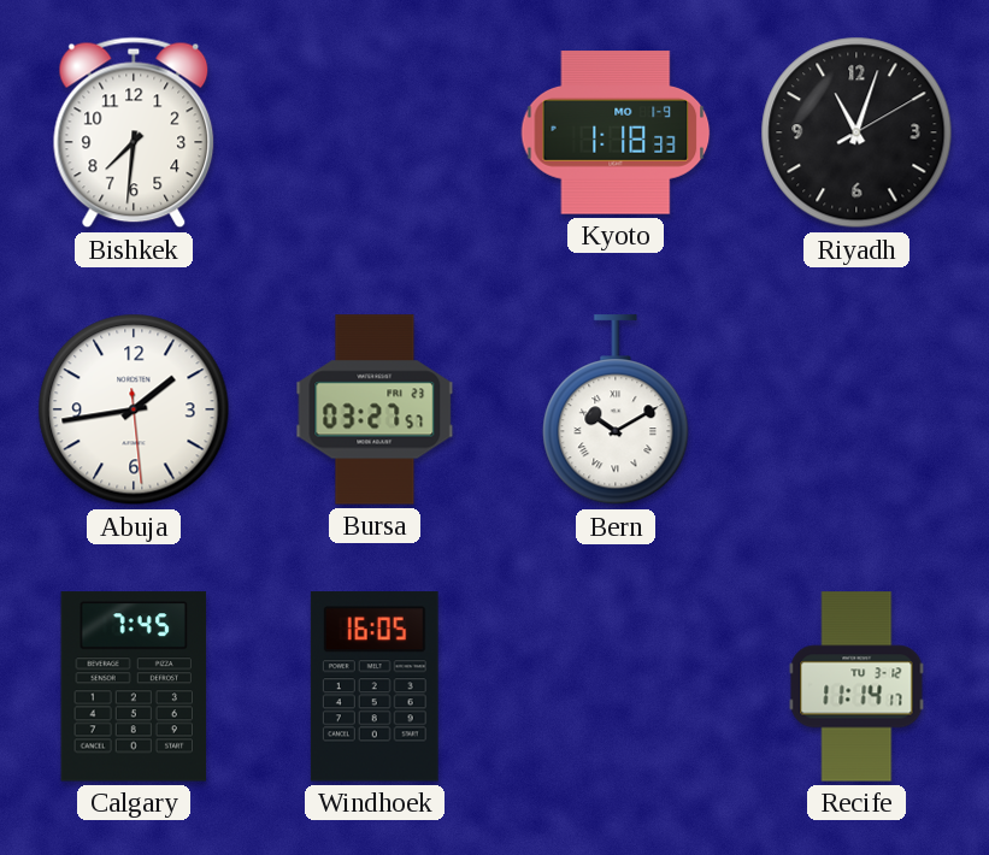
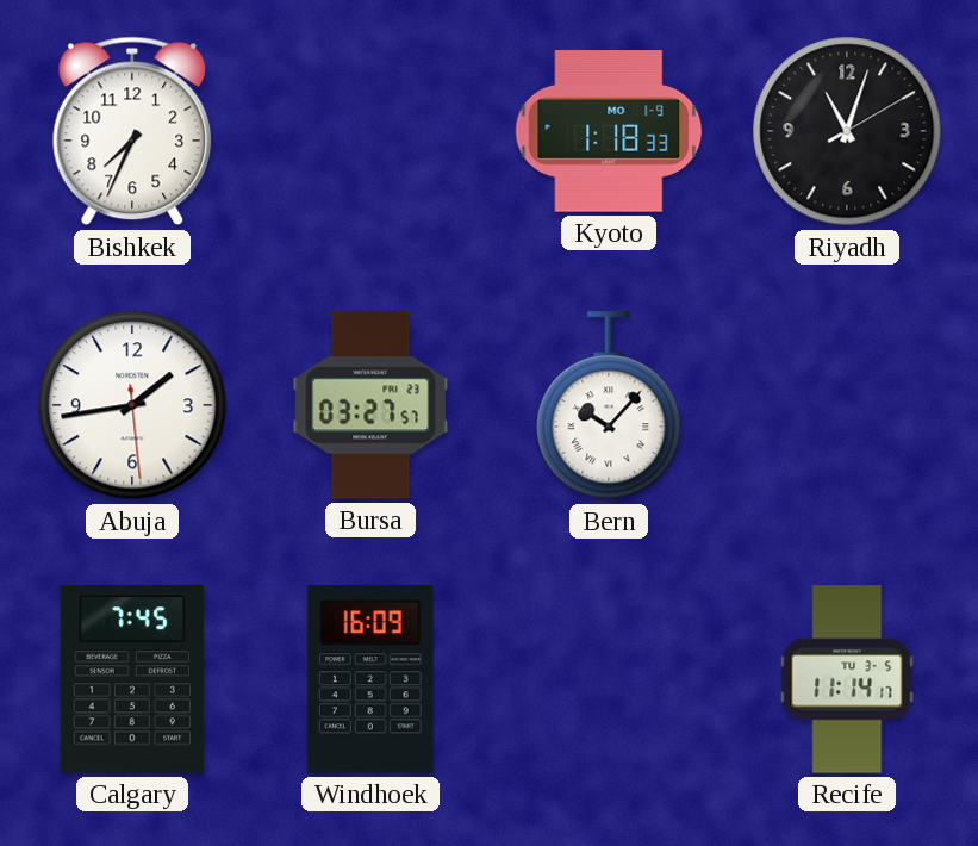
Bishkek: 7:31 -> 7:34 (132, 131)
Bern: 10:10 -> 10:07 (609, 406)
Windhoek: 16:05 -> 16:09 (370, 679)
Recife date: TU 3-12 -> TU 3-5 (847, 679)
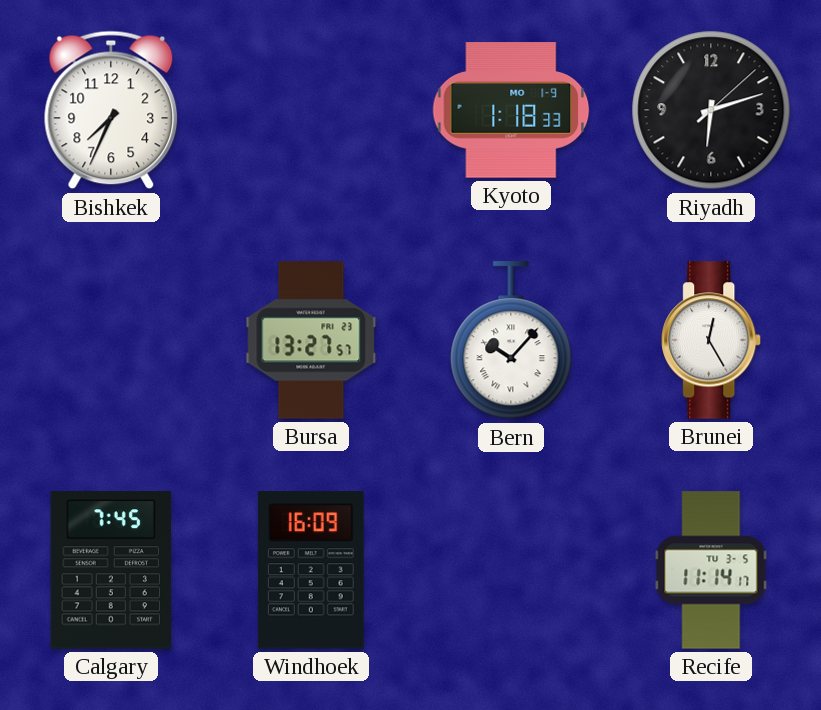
Riyadh: 11:03 -> 6:12 (711, 110)
Abuja: 1:43 -> none (132, 405)
Bursa: 03:27 -> 13:27 (311, 340)
Brunei: none -> 12:25 (712, 340)
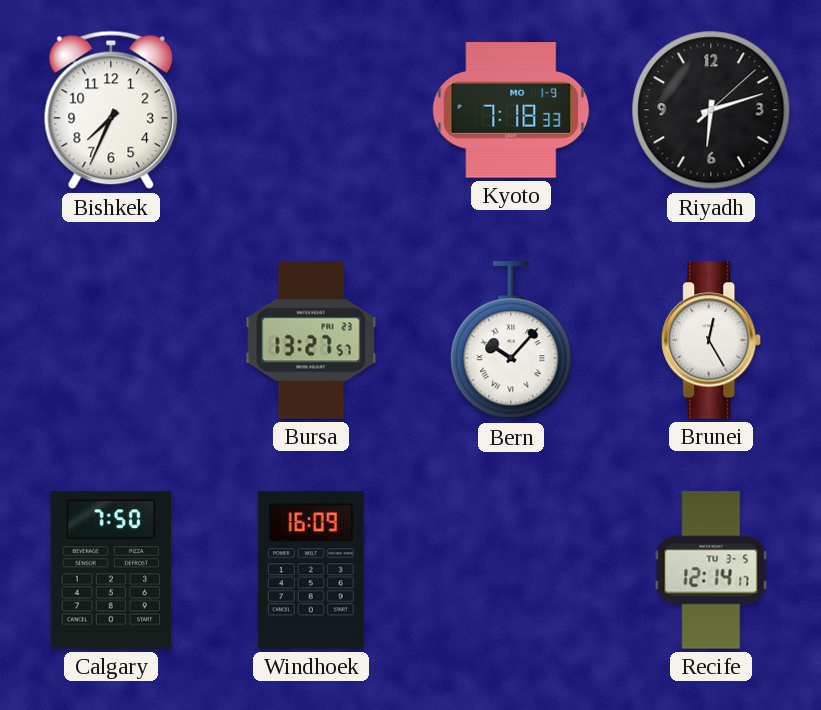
Kyoto: 1:18 -> 7:18 (511, 110)
Calgary: 7:45 -> 7:50 (111, 570)
Recife: 11:14 -> 12:14 (711, 570)
